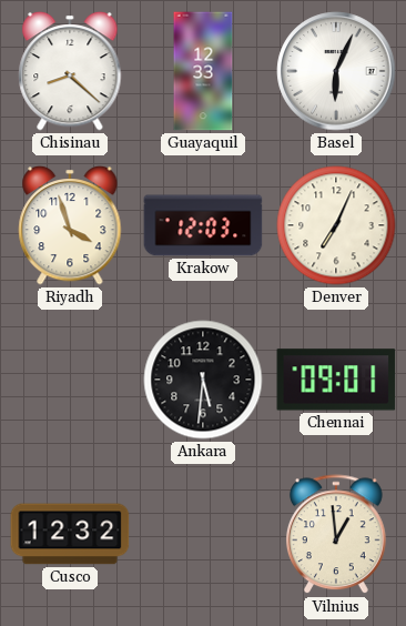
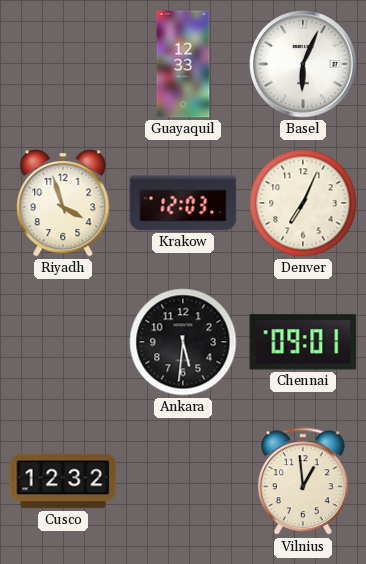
Chisinau: 8:22 -> none (70, 71)
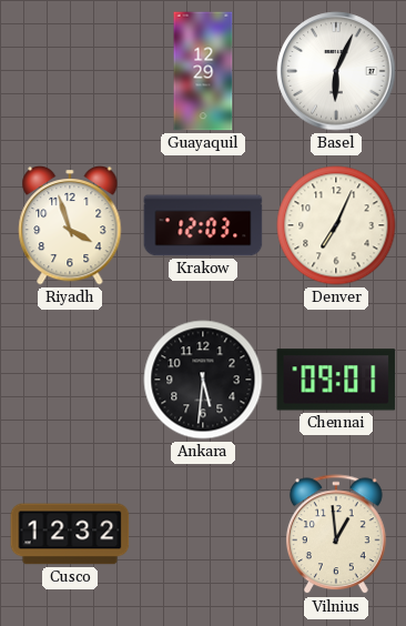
Guayaquil: 12:33 -> 12:29 (203, 71)
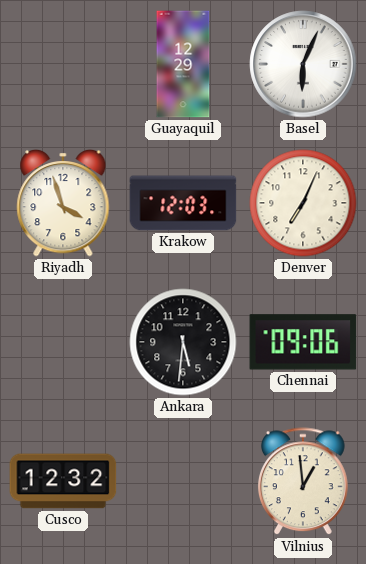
Chennai: 09:01 -> 09:06 (303, 342)
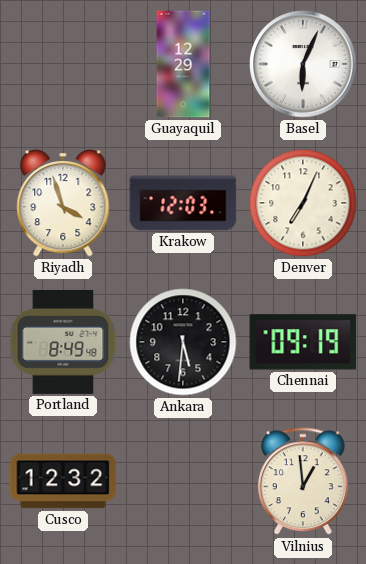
Portland: none -> 8:49 (63, 342)
Chennai: 09:06 -> 09:19 (303, 342)
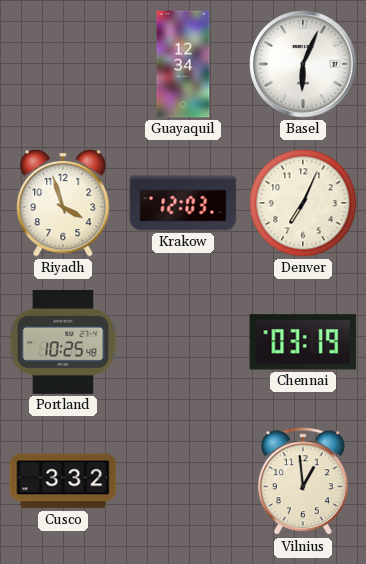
Guayaquil: 12:29 -> 12:34 (183, 64)
Portland: 8:49 -> 10:25 (63, 342)
Ankara: 5:31 -> none (183, 342)
Chennai: 09:19 -> 03:19 (303, 342)
Cusco: 12:32 -> 3:32 (63, 481)
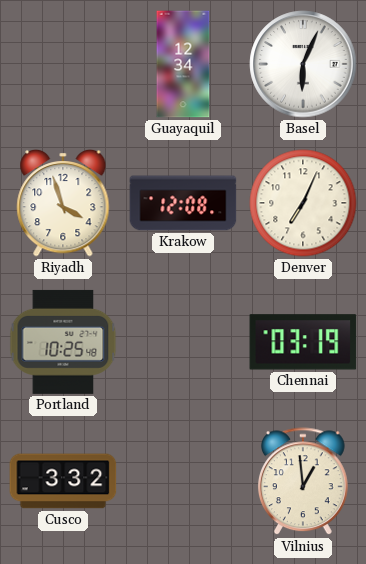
Krakow: 12:03 -> 12:08 (183, 203)
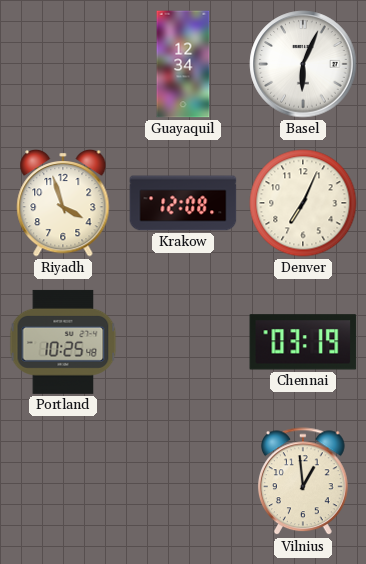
Cusco: 3:32 -> none (63, 481)
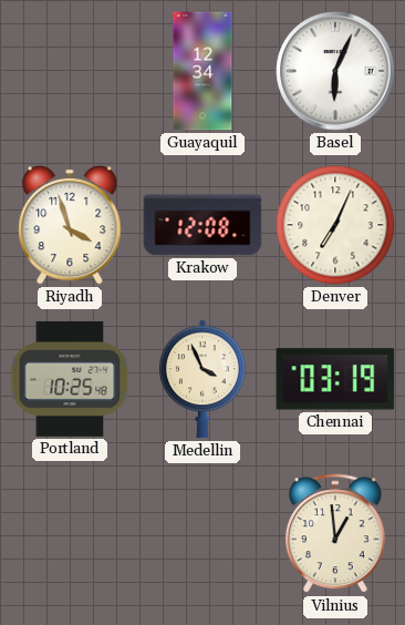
Medellin: none -> 3:56 (202, 379)
